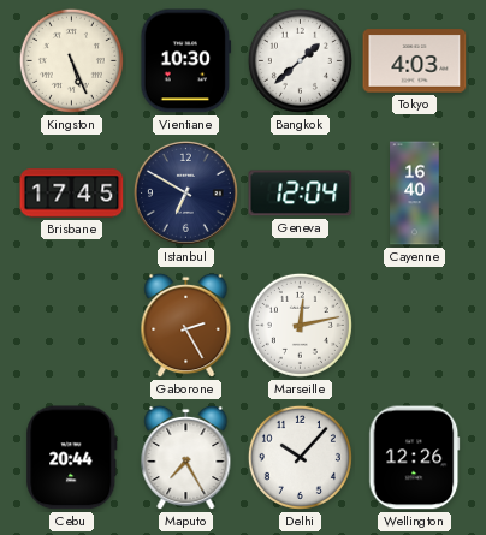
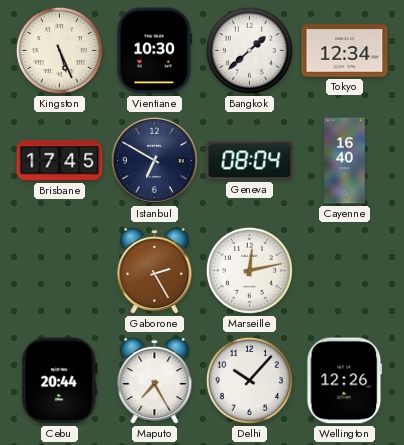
Tokyo: 4:03 -> 12:34 (345, 51)
Geneva: 12:04 -> 08:04 (250, 161)
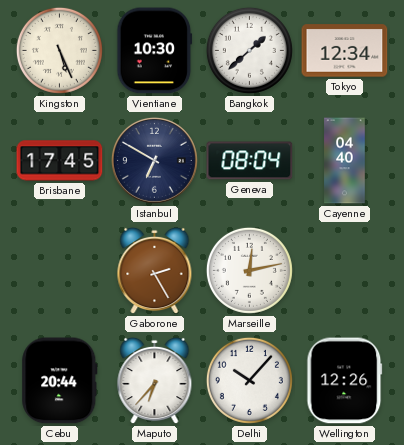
Cayenne: 16:40 -> 04:40 (345, 161)
Maputo: 7:25 -> 6:37 (155, 381)
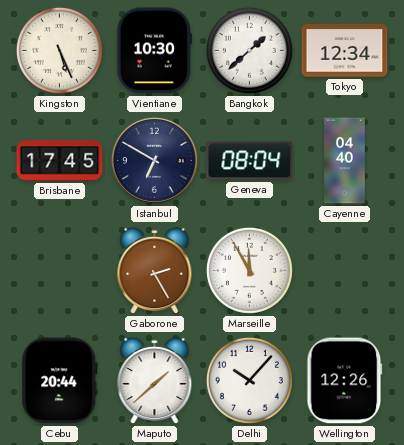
Marseille: 12:13 -> 11:55 (249, 270)
Maputo: 6:37 -> 1:38 (155, 381)
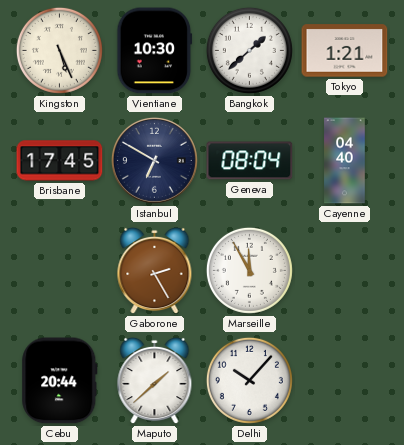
Tokyo: 12:34 -> 1:21 (345, 51)
Wellington: 12:26 -> none (345, 381)
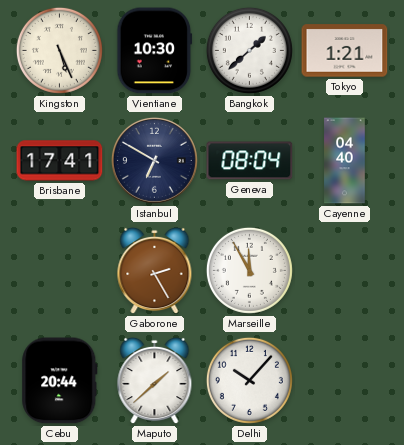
Brisbane: 17:45 -> 17:41 (60, 161)
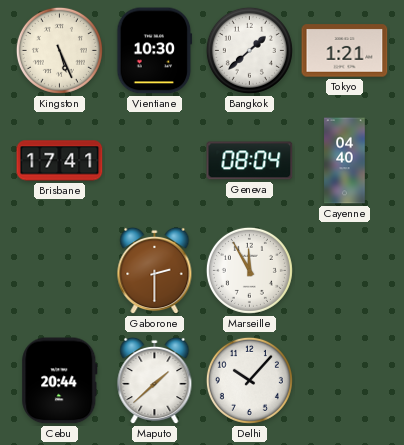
Istanbul: 6:50 -> none (154, 160)
Gaborone: 2:25 -> 2:30 (155, 271)
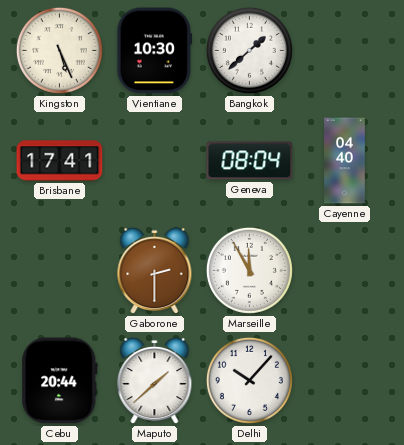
Tokyo: 1:21 -> none (345, 51)
